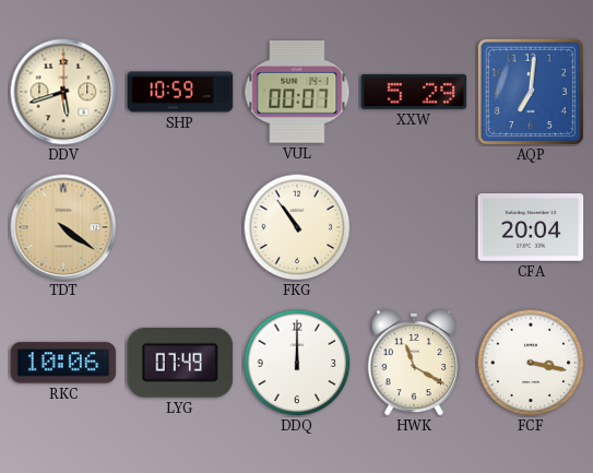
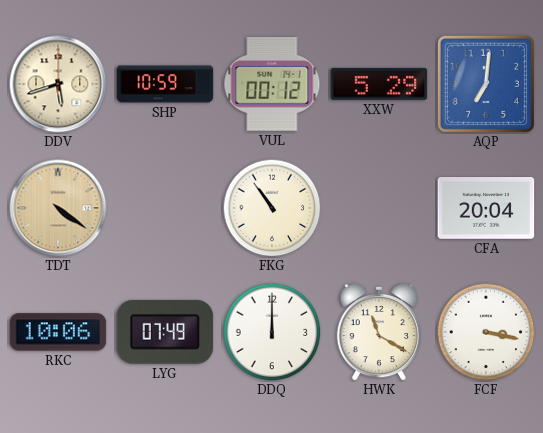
VUL: 00:07 -> 00:12 (272, 85)
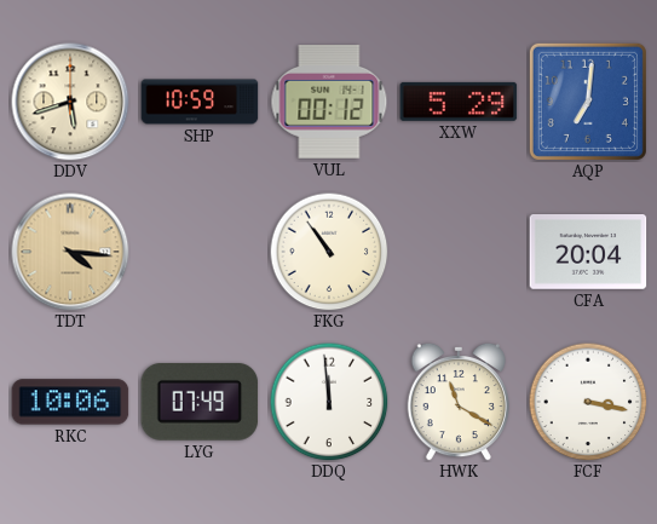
TDT: 4:21 -> 4:16 (70, 252)
DDQ: 12:00 -> 11:59 (329, 402)
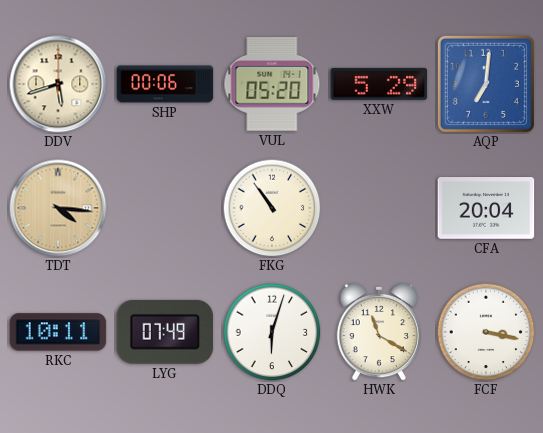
SHP: 10:59 -> 00:06 (165, 84)
VUL: 00:12 -> 05:20 (272, 85)
RKC: 10:06 -> 10:11 (58, 332)
DDQ: 11:59 -> 6:03 (272, 332)
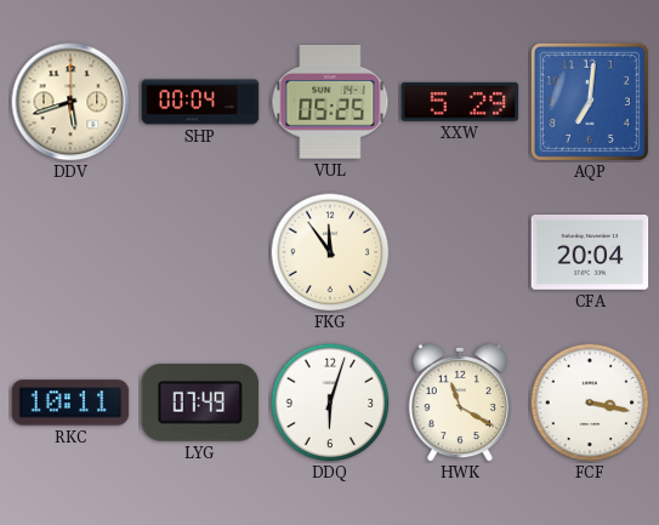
SHP: 00:06 -> 00:04 (200, 102)
VUL: 05:20 -> 05:25 (330, 103)
TDT: 4:16 -> none (58, 208)
FKG: 10:54 -> 11:54 (330, 252)
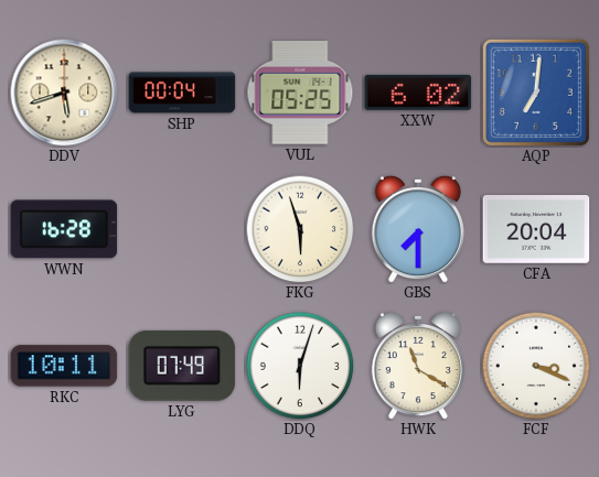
XXW: 5:29 -> 6:02 (418, 93)
WWN: none -> 16:28 (64, 229)
FKG: 11:54 -> 5:57 (300, 229)
GBS: none -> 7:30 (417, 229)
FCF: 3:17 -> 3:19 (536, 366)
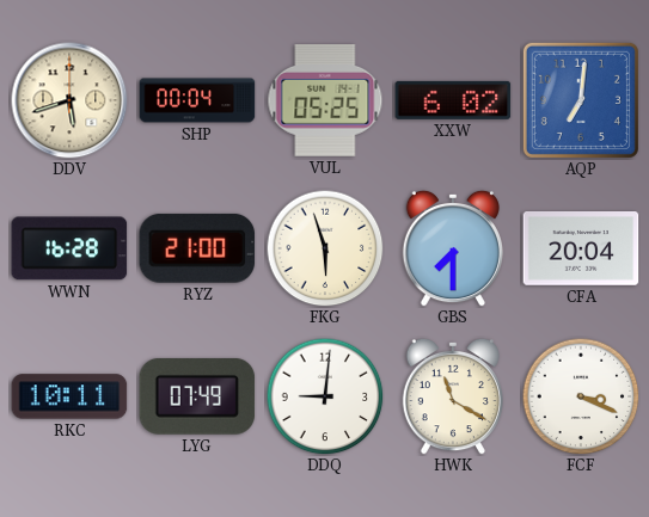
RYZ: none -> 21:00 (197, 248)
DDQ: 6:03 -> 9:01 (325, 396)
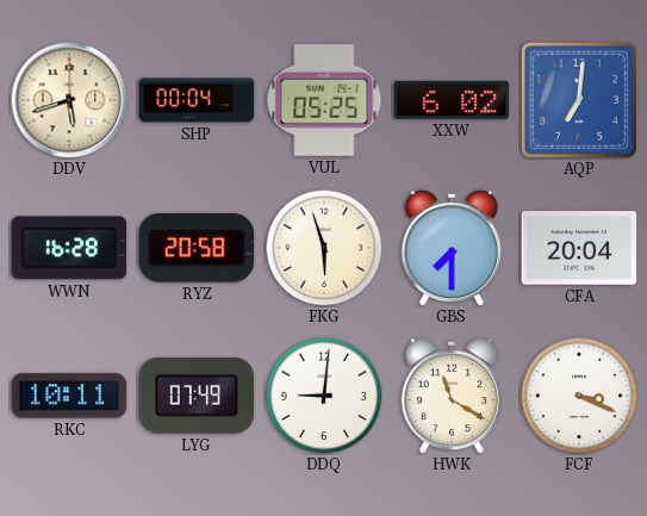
RYZ: 21:00 -> 20:58 (197, 248)
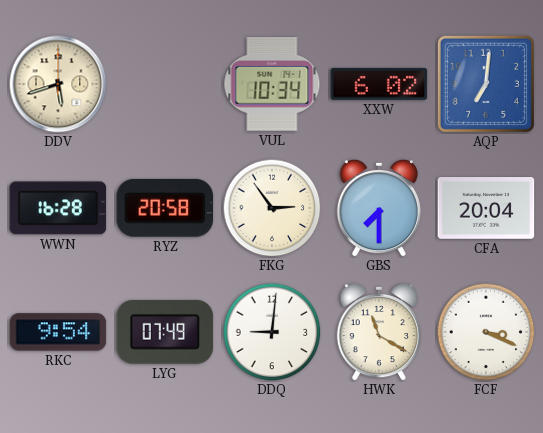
SHP: 00:04 -> none (197, 100)
VUL: 05:25 -> 10:34 (272, 85)
FKG: 5:57 -> 2:54 (272, 208)
RKC: 10:11 -> 9:54 (58, 332)
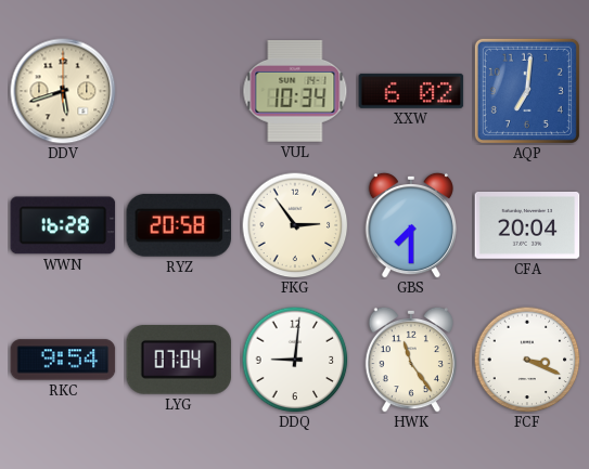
LYG: 07:49 -> 07:04 (179, 360)
HWK: 11:20 -> 11:24 (410, 360)
